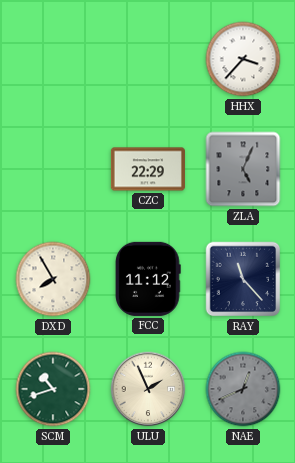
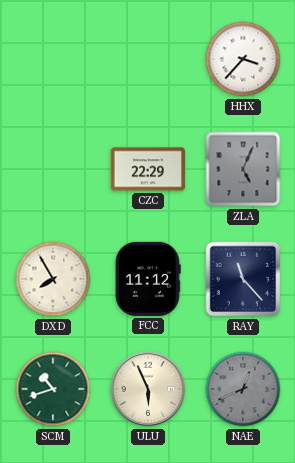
ULU: 1:56 -> 5:56 (148, 389)
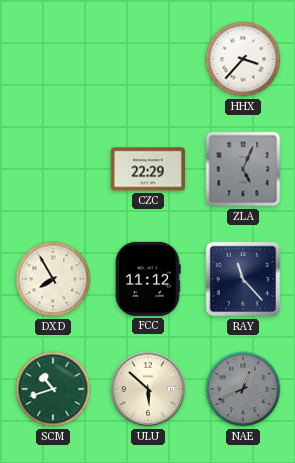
ULU: 5:56 -> 5:52 (148, 389)
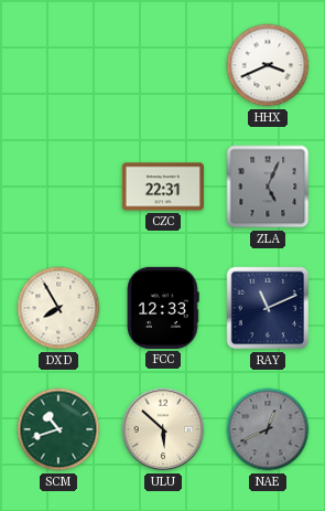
HHX: 3:37 -> 3:41 (268, 65)
CZC: 22:29 -> 22:31 (163, 187)
FCC: 11:12 -> 12:33 (163, 308)
RAY: 11:23 -> 11:11 (268, 308)
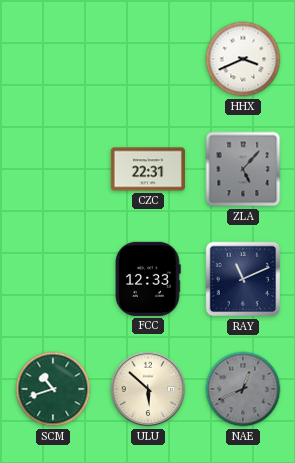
ZLA: 5:04 -> 5:07 (243, 169)
DXD: 7:55 -> none (58, 308)
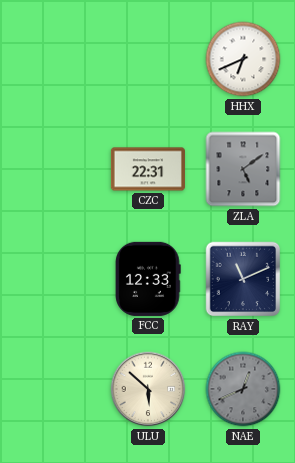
HHX: 3:41 -> 6:41 (243, 59)
ZLA: 5:07 -> 5:09 (243, 169)
SCM: 10:42 -> none (53, 389)
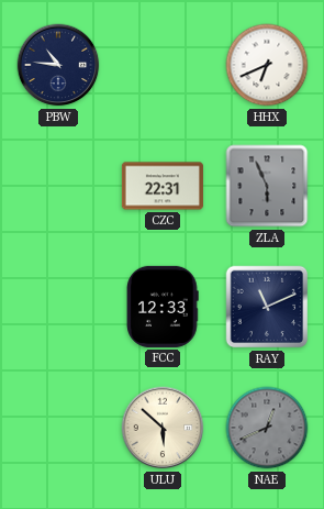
PBW: none -> 10:46 (58, 65)
ZLA: 5:09 -> 5:56 (267, 186)
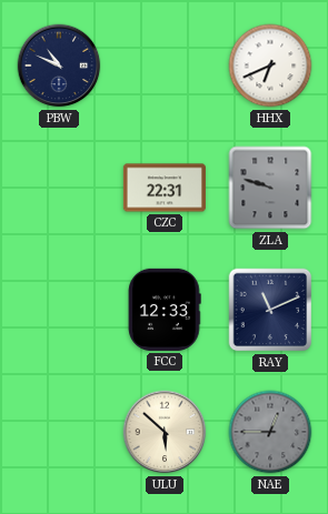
PBW: 10:46 -> 10:49 (59, 65)
ZLA: 5:56 -> 9:48 (270, 188)
NAE: 12:41 -> 12:45 (270, 432)
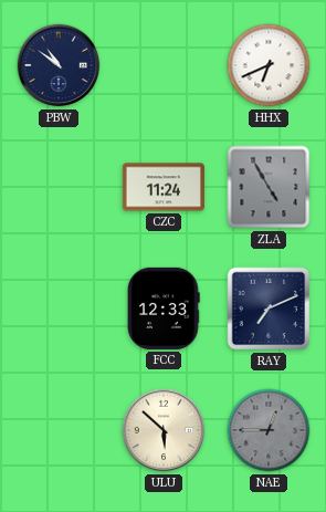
PBW: 10:49 -> 10:51 (59, 65)
CZC: 22:31 -> 11:24 (164, 187)
ZLA: 9:48 -> 4:55 (269, 187)
RAY: 11:11 -> 7:11 (269, 309)
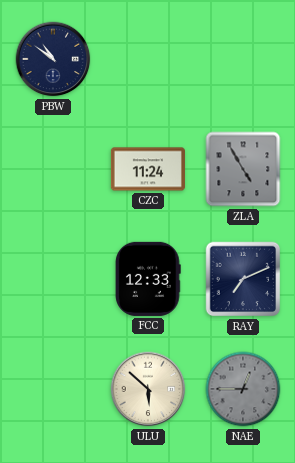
HHX: 6:41 -> none (269, 65)
